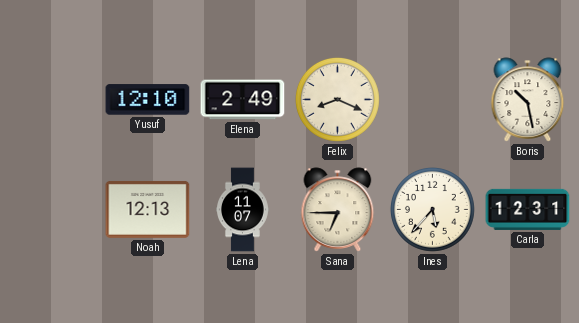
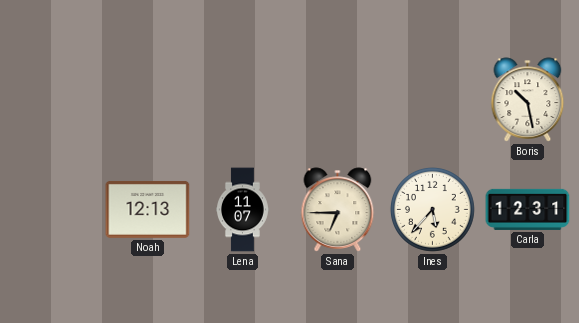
Yusuf: 12:10 -> none (148, 100)
Elena: 2:49 -> none (243, 100)
Felix: 8:19 -> none (337, 99)
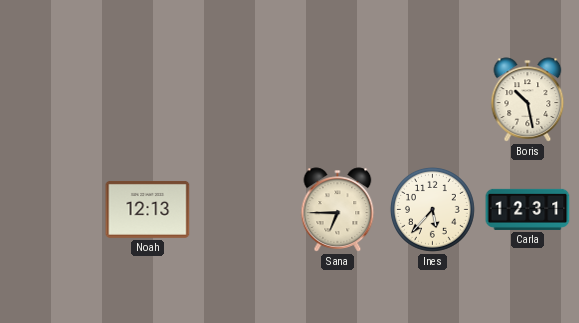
Lena: 11:07 -> none (243, 210)
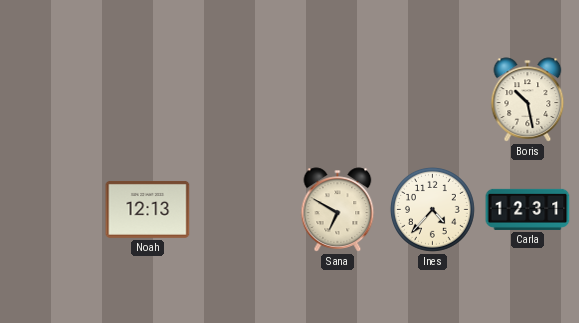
Sana: 6:45 -> 6:50 (338, 210)
Ines: 5:37 -> 4:37 (432, 209)
